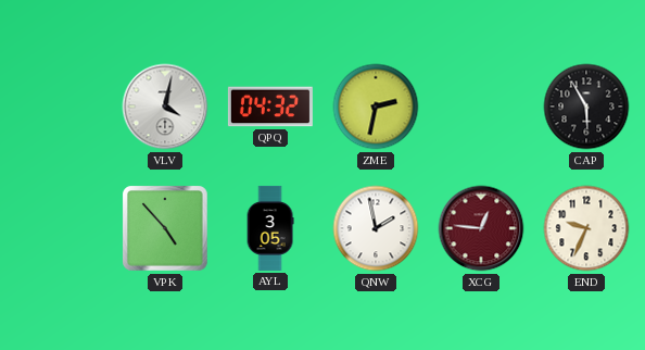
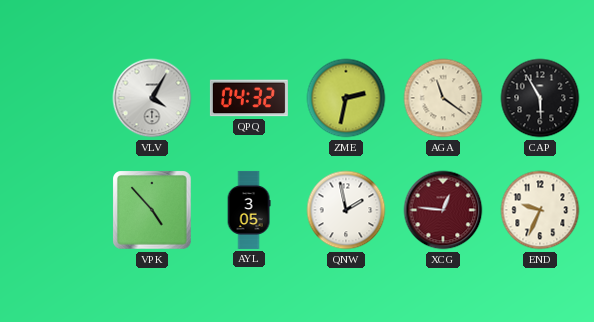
VLV: 4:02 -> 4:05 (152, 98)
AGA: none -> 11:21 (443, 98)
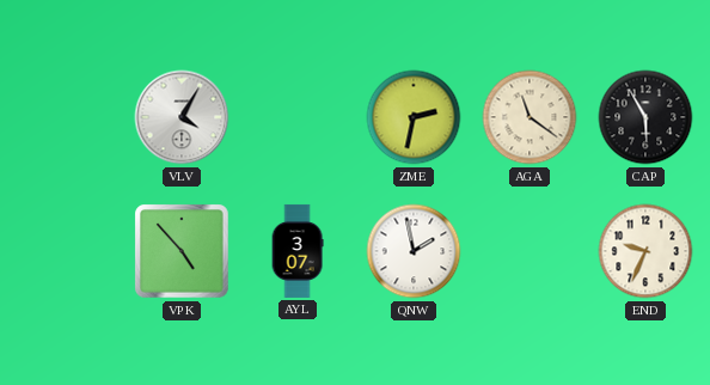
QPQ: 04:32 -> none (249, 98)
AYL: 3:05 -> 3:07 (298, 251)
XCG: 12:46 -> none (443, 210)
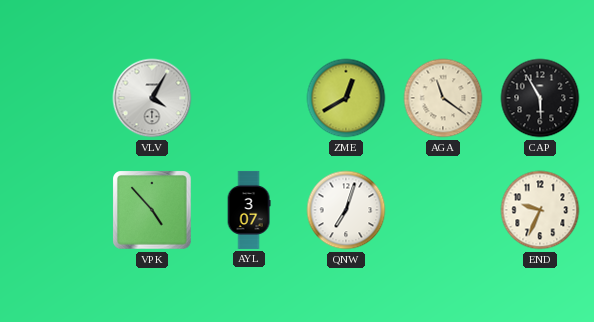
ZME: 2:32 -> 12:40 (346, 98)
QNW: 1:58 -> 7:03 (346, 210)
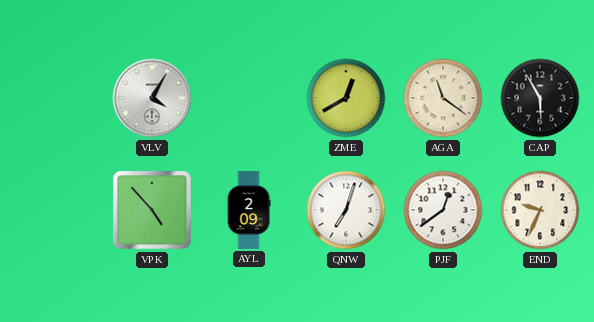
AYL: 3:07 -> 2:09 (249, 210)
PJF: none -> 12:39 (443, 210)
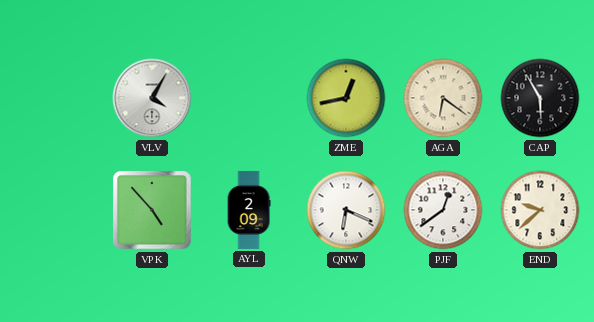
ZME: 12:40 -> 12:43 (346, 98)
AGA: 11:21 -> 6:21 (443, 98)
QNW: 7:03 -> 6:19 (346, 210)
END: 9:34 -> 9:38 (540, 210)
